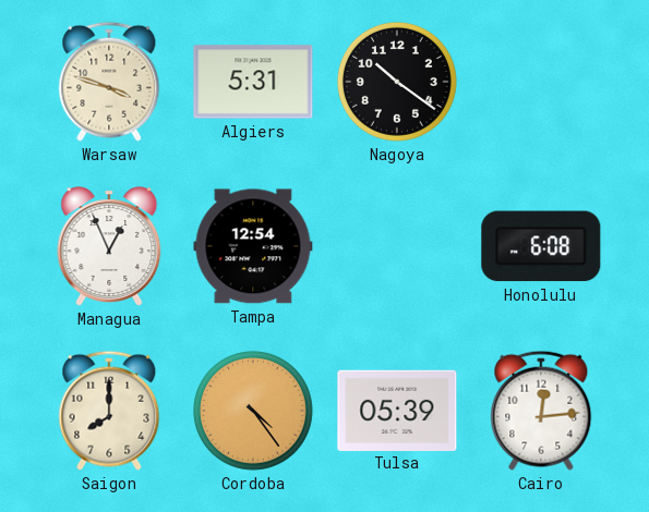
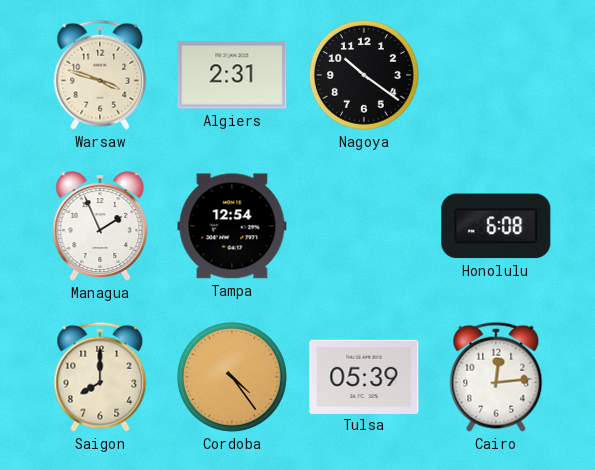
Algiers: 5:31 -> 2:31 (232, 75)
Managua: 12:56 -> 1:56 (100, 226)
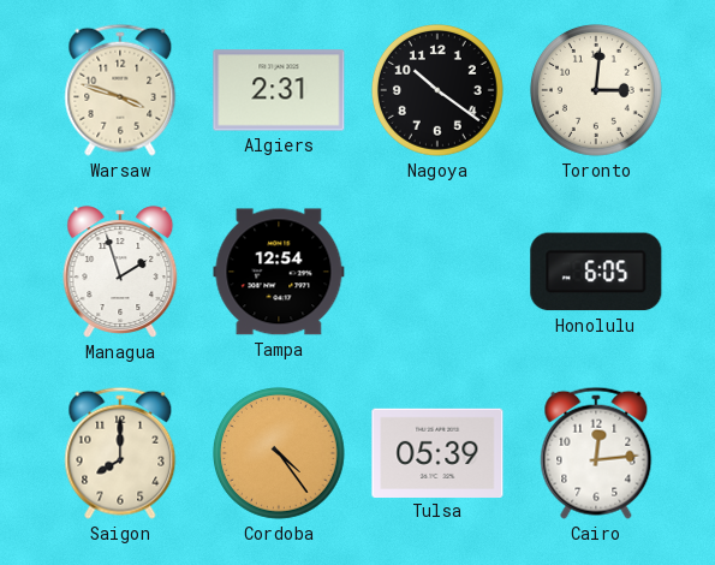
Toronto: none -> 3:01 (596, 90)
Managua: 1:56 -> 1:57 (120, 272)
Honolulu: 6:08 -> 6:05 (596, 272)
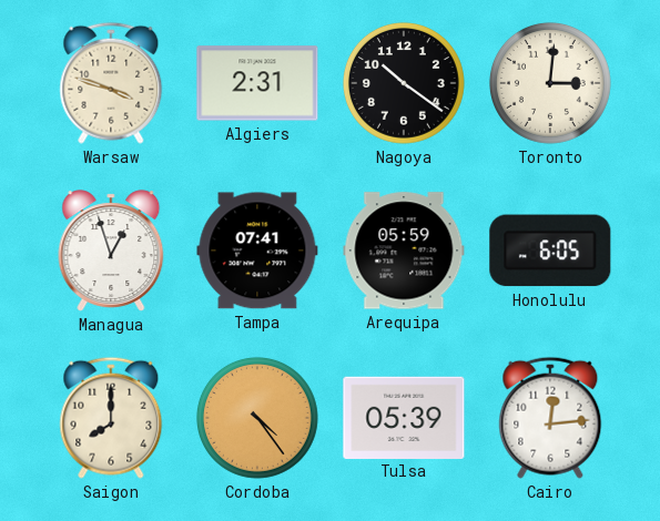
Managua: 1:57 -> 12:57 (111, 251)
Tampa: 12:54 -> 07:41 (257, 251)
Arequipa: none -> 05:59 (404, 251)
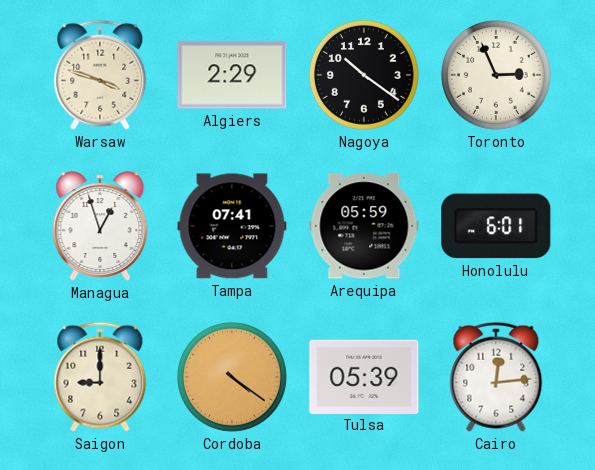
Algiers: 2:31 -> 2:29 (232, 75)
Toronto: 3:01 -> 2:56 (496, 75)
Honolulu: 6:05 -> 6:01 (496, 226)
Saigon: 8:00 -> 9:00 (100, 377)
Cordoba: 4:24 -> 4:21 (232, 377)
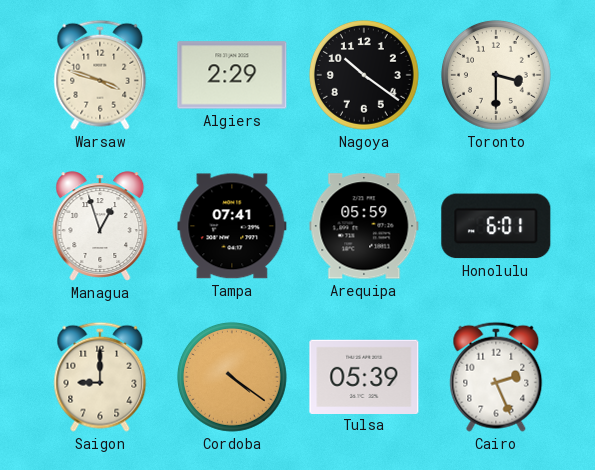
Toronto: 2:56 -> 3:30 (496, 75)
Cairo: 12:14 -> 2:26 (496, 377)
